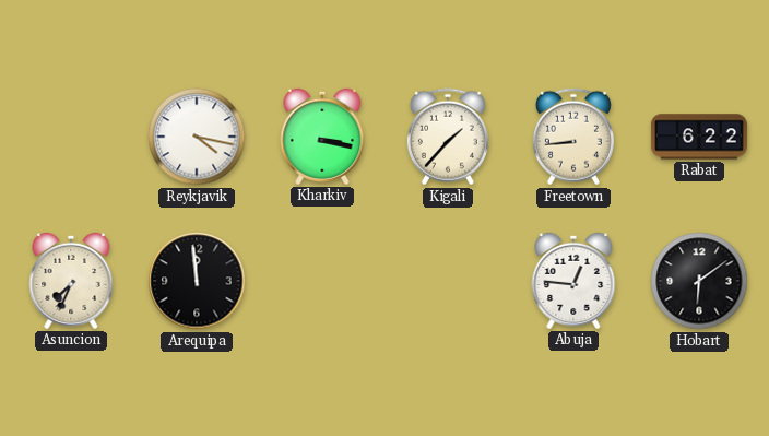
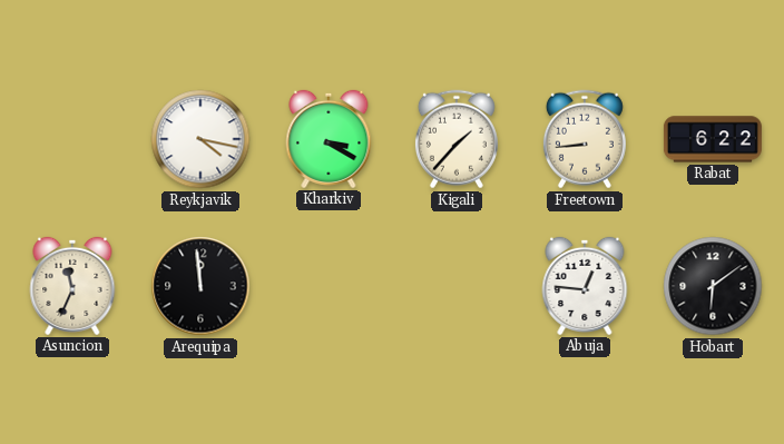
Kharkiv: 3:17 -> 3:20 (329, 139)
Asuncion: 7:34 -> 11:34 (72, 286)
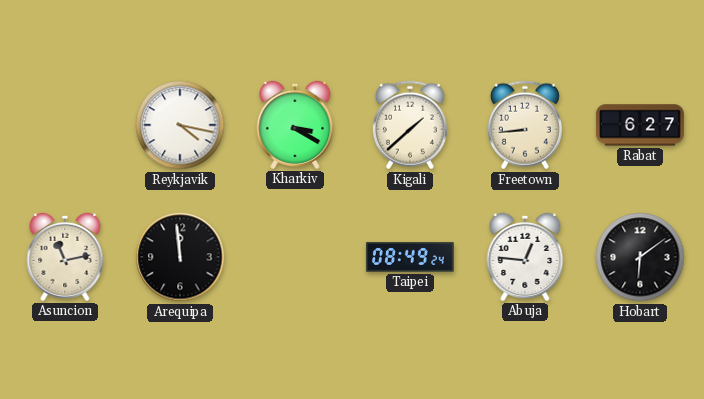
Kigali: 1:37 -> 1:38 (410, 125)
Rabat: 6:22 -> 6:27 (640, 125)
Asuncion: 11:34 -> 11:13 (65, 257)
Taipei: none -> 08:49 (410, 257)
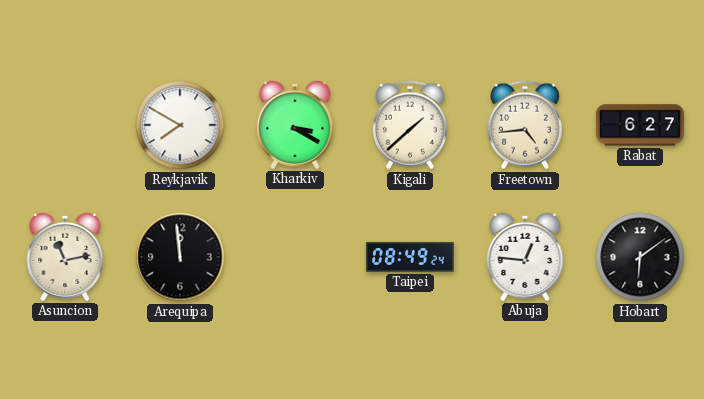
Reykjavik: 4:17 -> 7:50 (180, 125)
Freetown: 8:44 -> 4:44 (525, 125)
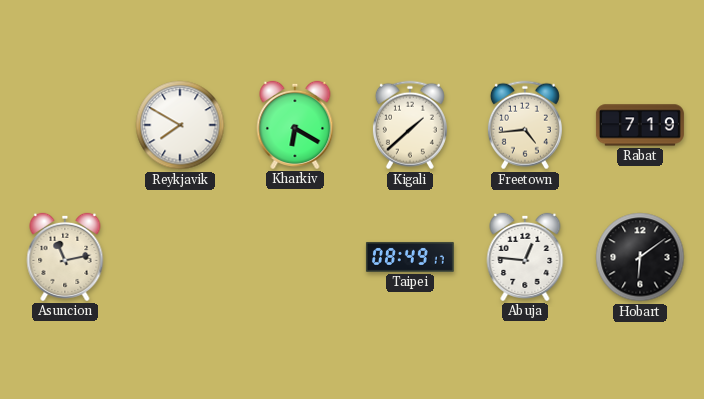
Kharkiv: 3:20 -> 6:20 (295, 125)
Rabat: 6:27 -> 7:19 (640, 125)
Arequipa: 11:59 -> none (180, 257)
Taipei: 08:49:24 -> 08:49:17 (410, 257)
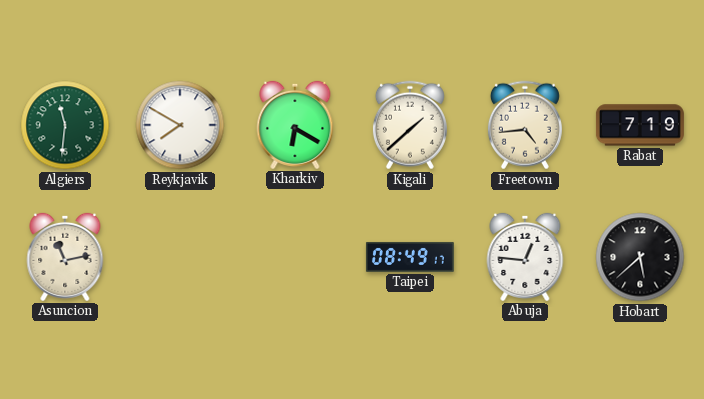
Algiers: none -> 11:31 (65, 125)
Hobart: 6:09 -> 5:38 (640, 257)
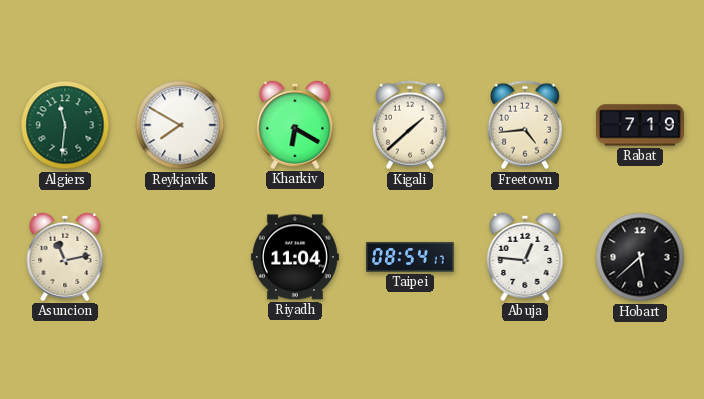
Riyadh: none -> 11:04 (295, 257)
Taipei: 08:49 -> 08:54 (410, 257)
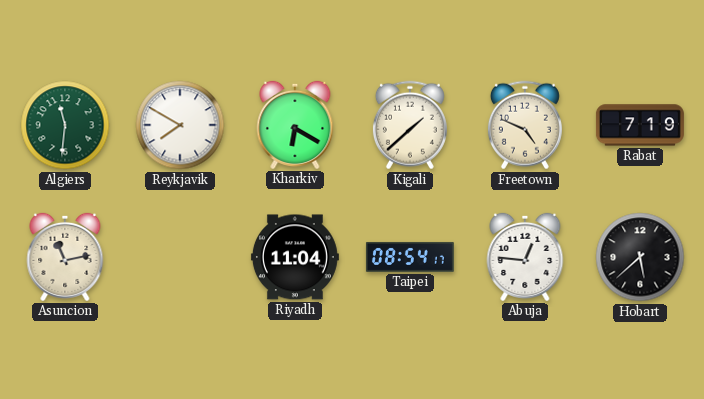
Freetown: 4:44 -> 4:49 (525, 125)
